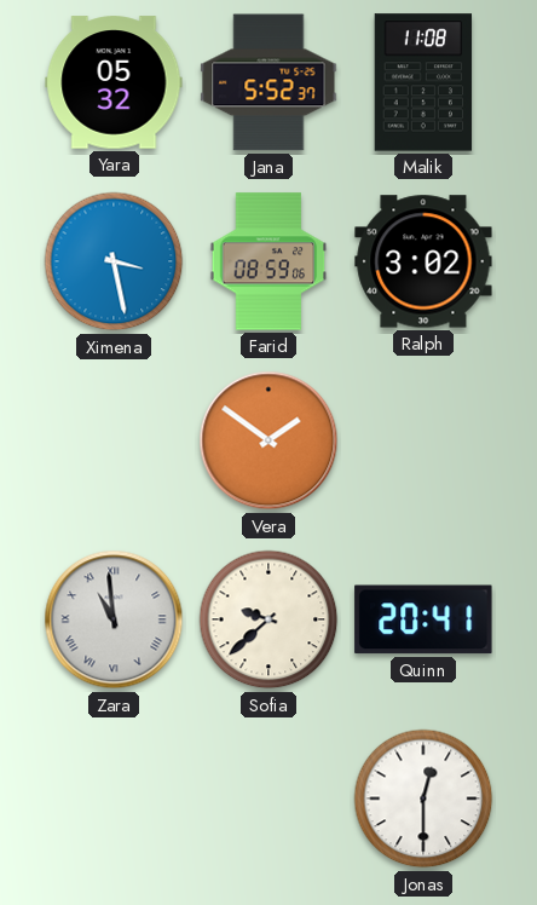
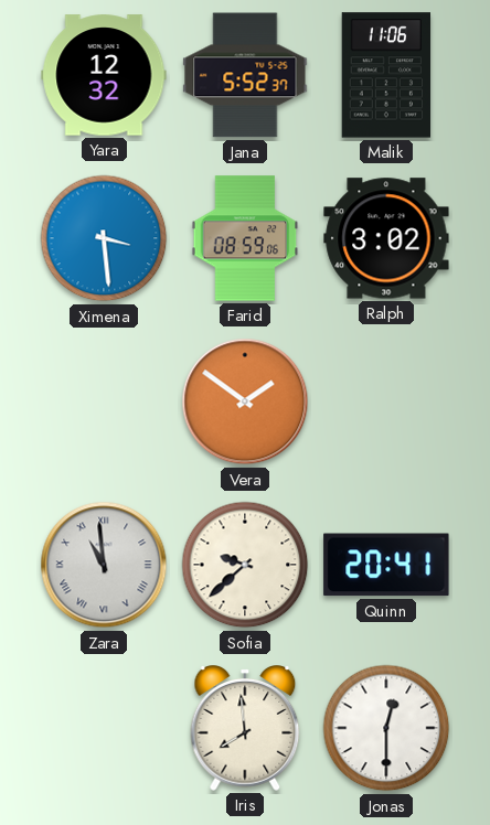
Yara: 05:32 -> 12:32 (104, 75)
Malik: 11:08 -> 11:06 (386, 75)
Ximena: 3:28 -> 3:29 (104, 238)
Iris: none -> 7:59 (245, 728)
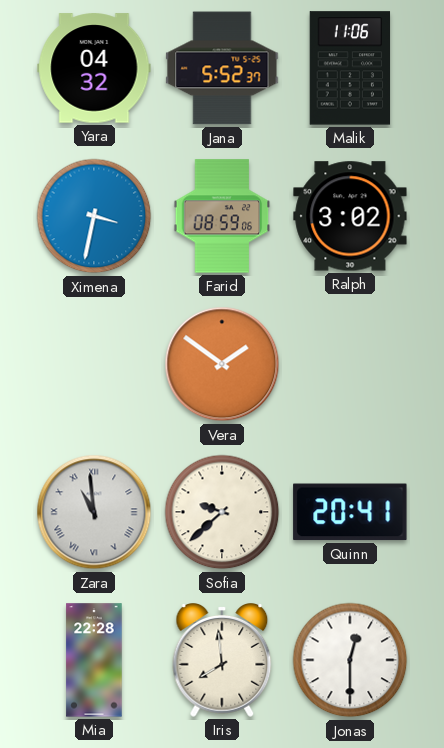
Yara: 12:32 -> 04:32 (94, 68)
Ximena: 3:29 -> 3:32 (94, 216)
Mia: none -> 22:28 (94, 660)
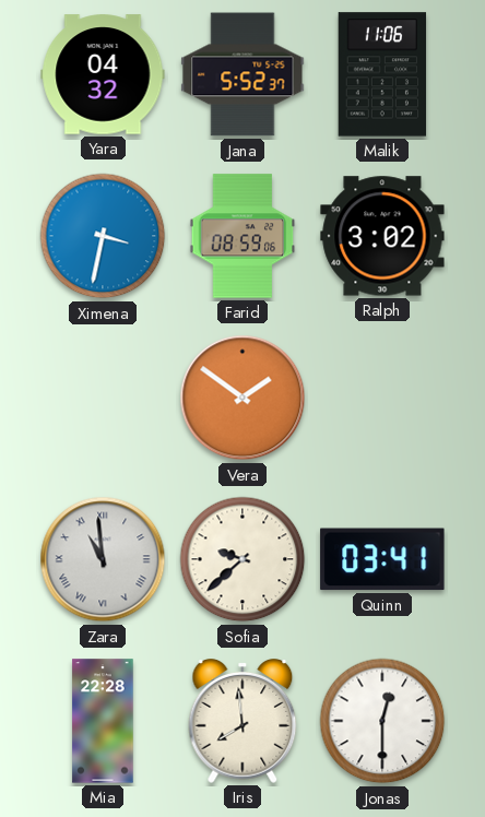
Quinn: 20:41 -> 03:41 (382, 559)
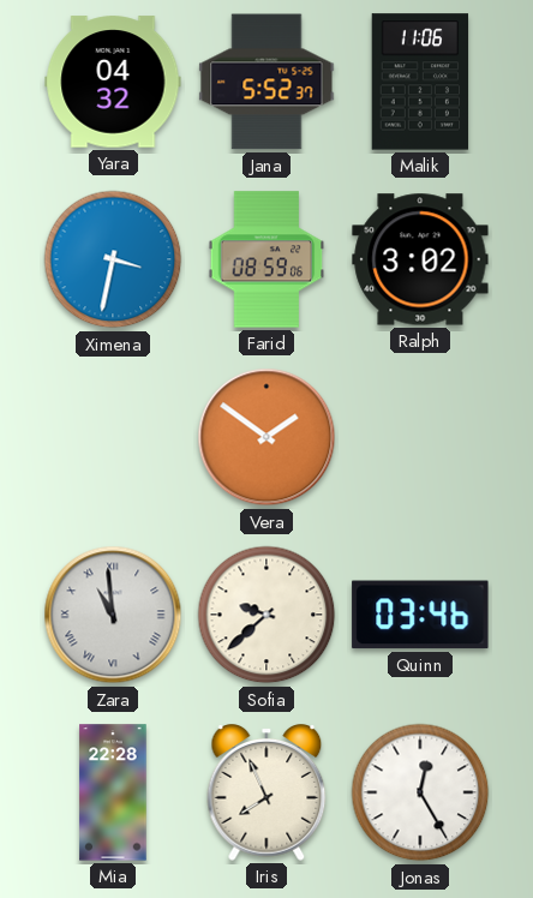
Quinn: 03:41 -> 03:46 (420, 615)
Iris: 7:59 -> 7:56 (266, 792)
Jonas: 12:30 -> 12:25 (420, 792)
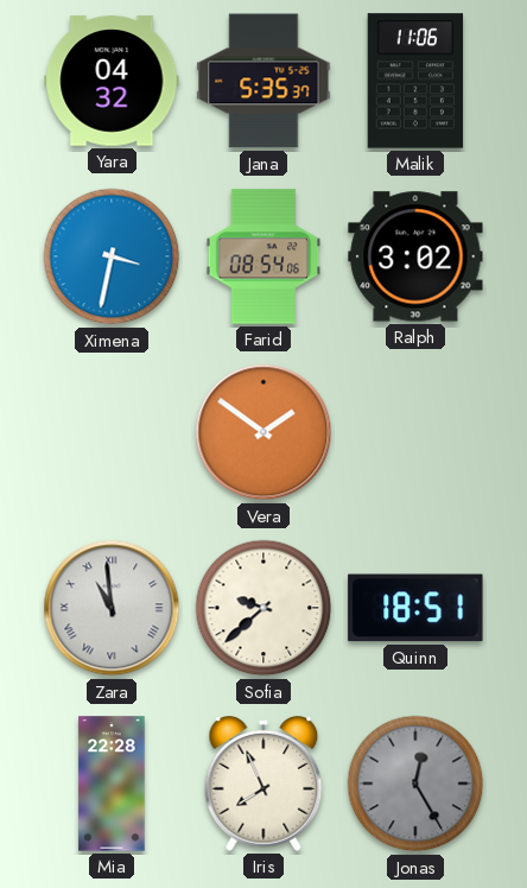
Jana: 5:52 -> 5:35 (263, 81)
Farid: 08:59 -> 08:54 (263, 256)
Quinn: 03:46 -> 18:51 (415, 608)
Jonas dial: white -> grey (415, 784)
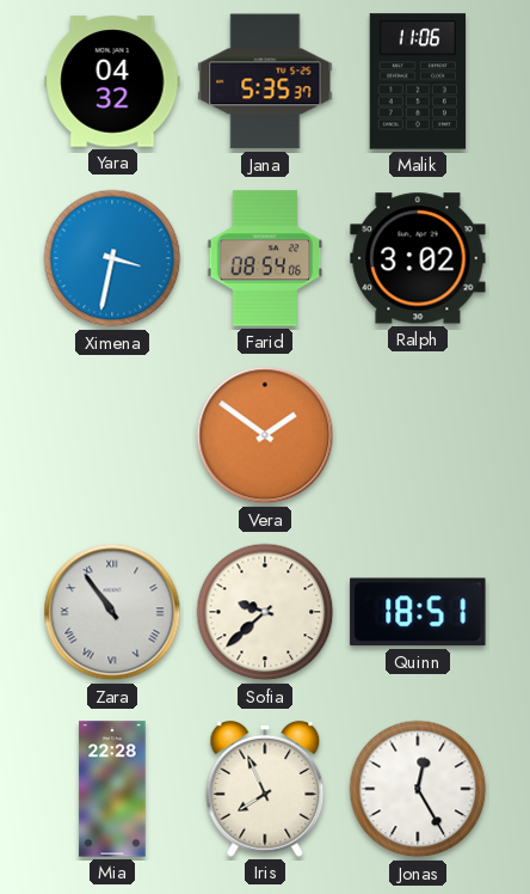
Zara: 10:59 -> 10:54 (112, 612)
Jonas dial: grey -> white (418, 789)
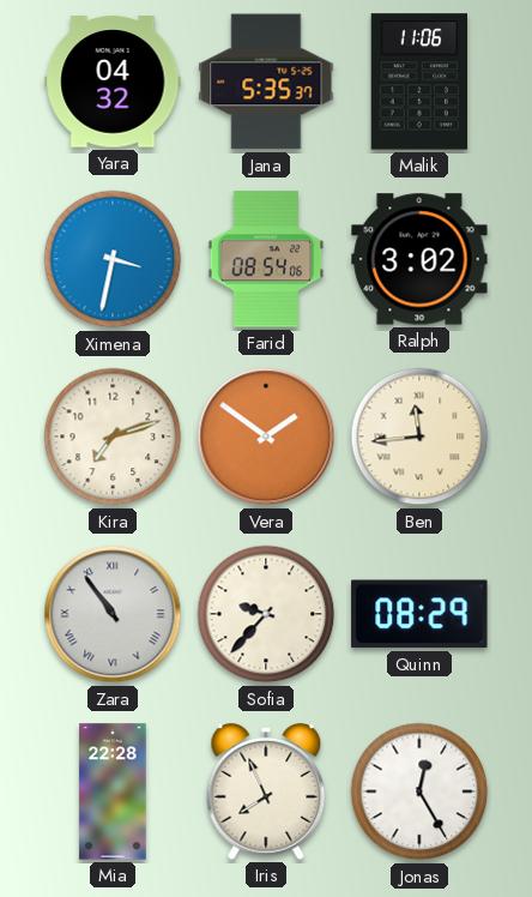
Kira: none -> 7:12 (113, 437)
Ben: none -> 11:44 (419, 437)
Sofia: 9:38 -> 9:37 (266, 614)
Quinn: 18:51 -> 08:29 (419, 614)
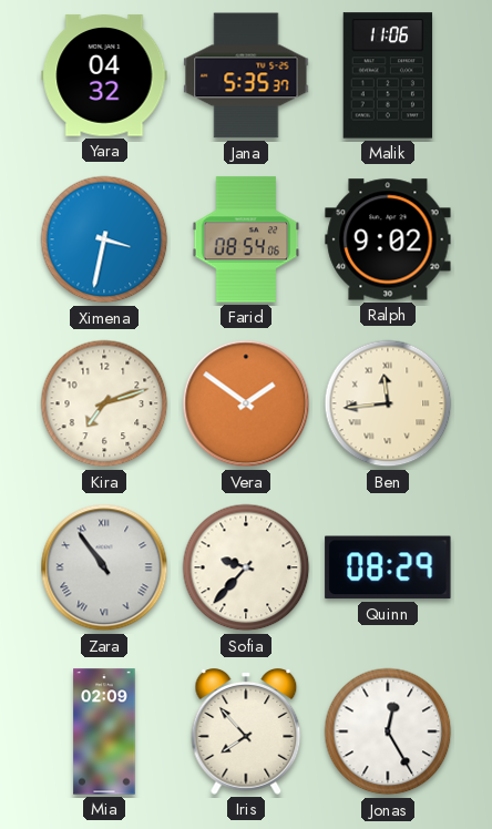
Ralph: 3:02 -> 9:02 (388, 239)
Mia: 22:28 -> 02:09 (104, 731)
Iris: 7:56 -> 7:53 (246, 731)
